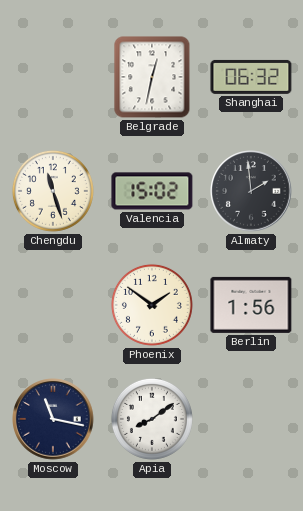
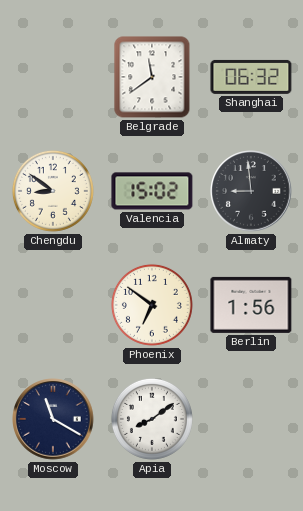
Belgrade: 12:32 -> 11:39 (152, 77)
Chengdu: 11:27 -> 8:51 (53, 191)
Almaty: 1:59 -> 8:59 (251, 191)
Phoenix: 1:51 -> 6:51 (152, 305)
Moscow: 11:17 -> 11:20 (53, 419)
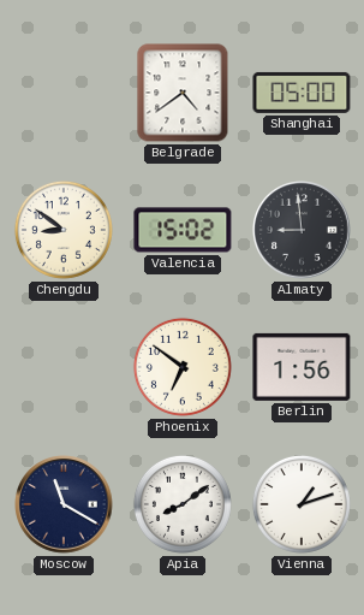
Belgrade: 11:39 -> 4:39 (183, 93)
Shanghai: 06:32 -> 05:00 (302, 93)
Vienna: none -> 1:12 (302, 504)
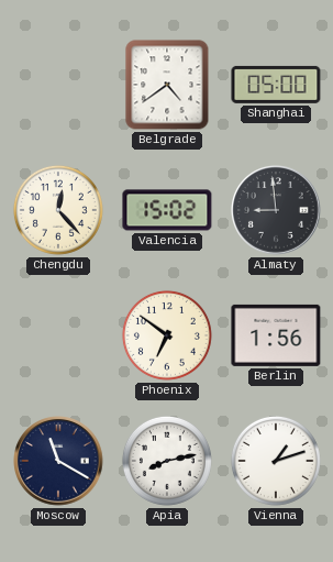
Chengdu: 8:51 -> 12:23 (58, 210)
Apia: 8:09 -> 8:13 (167, 461)
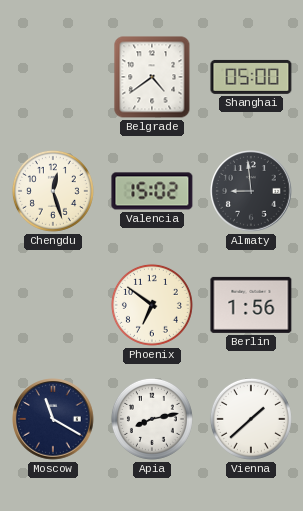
Chengdu: 12:23 -> 12:27 (53, 191)
Vienna: 1:12 -> 1:38 (251, 419)
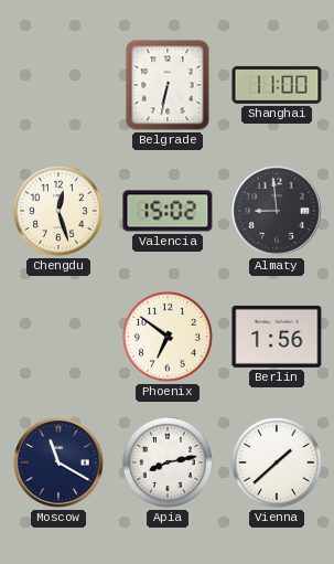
Belgrade: 4:39 -> 6:32 (168, 85)
Shanghai: 05:00 -> 11:00 (277, 85)
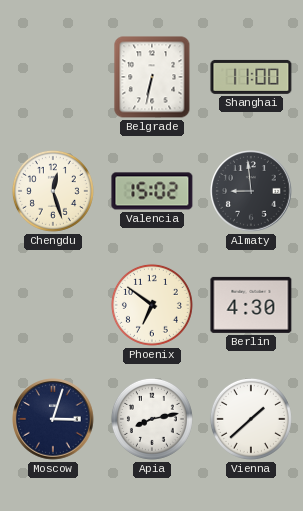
Berlin: 1:56 -> 4:30 (251, 305)
Moscow: 11:20 -> 3:03 (53, 419)
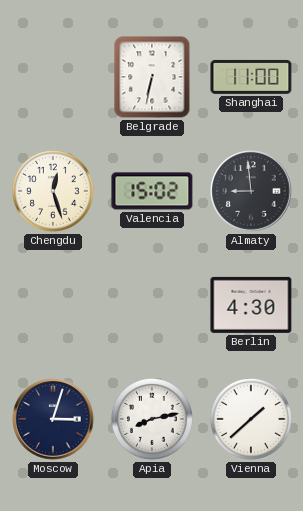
Phoenix: 6:51 -> none (152, 305)
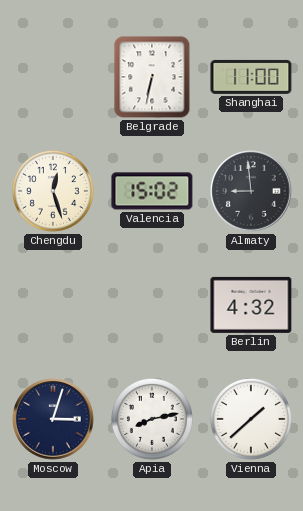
Berlin: 4:30 -> 4:32 (251, 305)
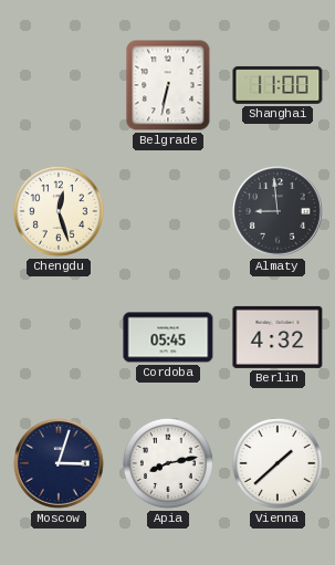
Valencia: 15:02 -> none (152, 191)
Cordoba: none -> 05:45 (168, 337)
